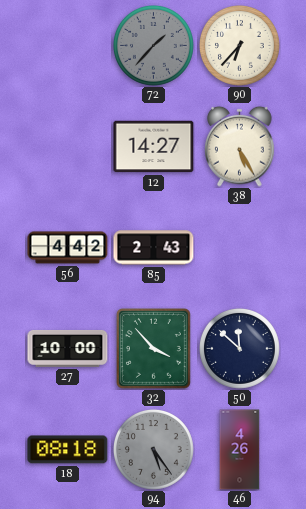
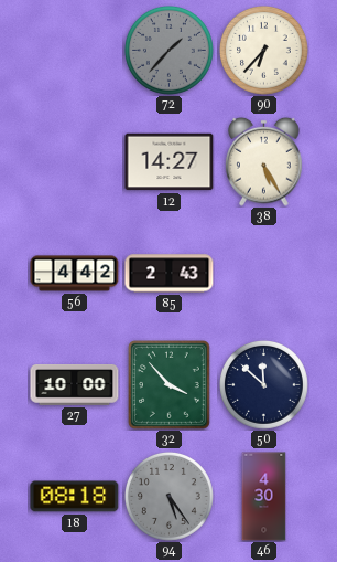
46: 4:26 -> 4:30 (264, 497)
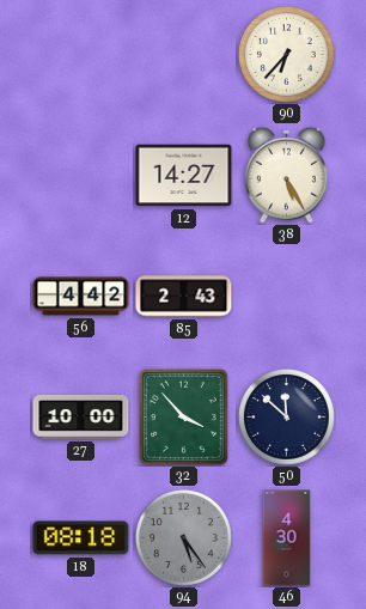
72: 1:37 -> none (168, 50)
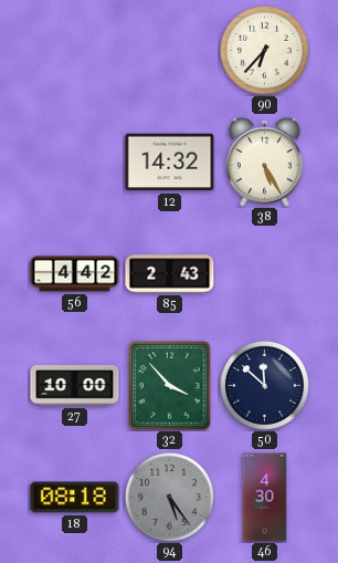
12: 14:27 -> 14:32 (170, 163)
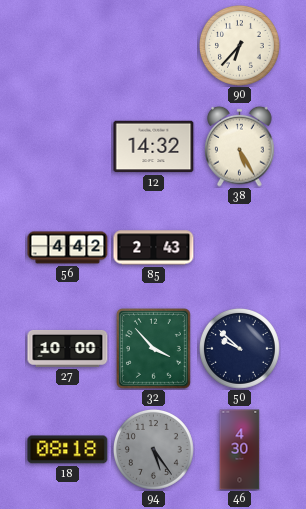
50: 11:52 -> 9:52 (239, 348)
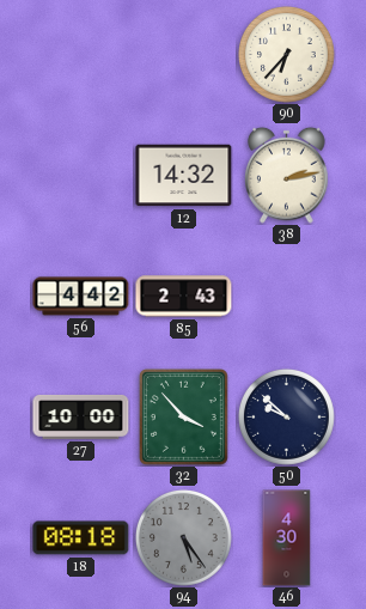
38: 5:25 -> 2:13 (287, 175)
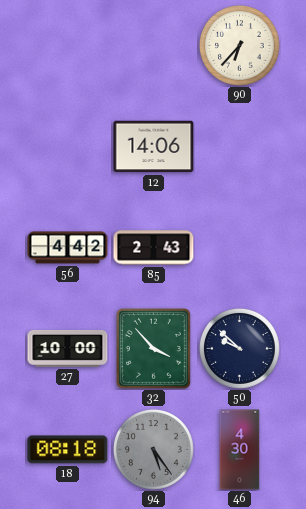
12: 14:32 -> 14:06 (154, 147)
38: 2:13 -> none (287, 175)
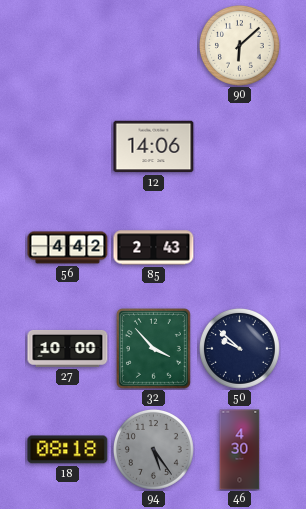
90: 6:37 -> 6:08 (239, 45)
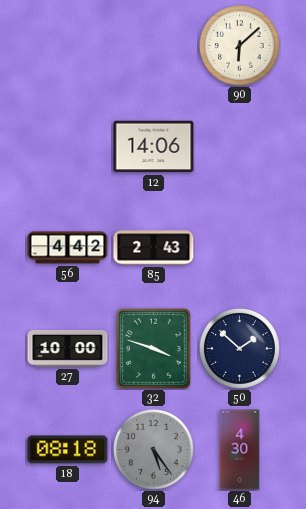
32: 3:53 -> 3:48 (153, 348)
50: 9:52 -> 1:52 (239, 348)
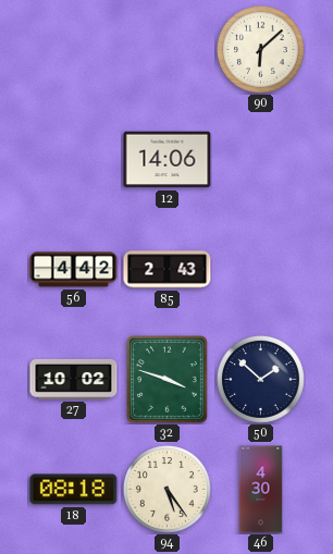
27: 10:00 -> 10:02 (74, 380)
94 dial: grey -> cream (166, 489)
